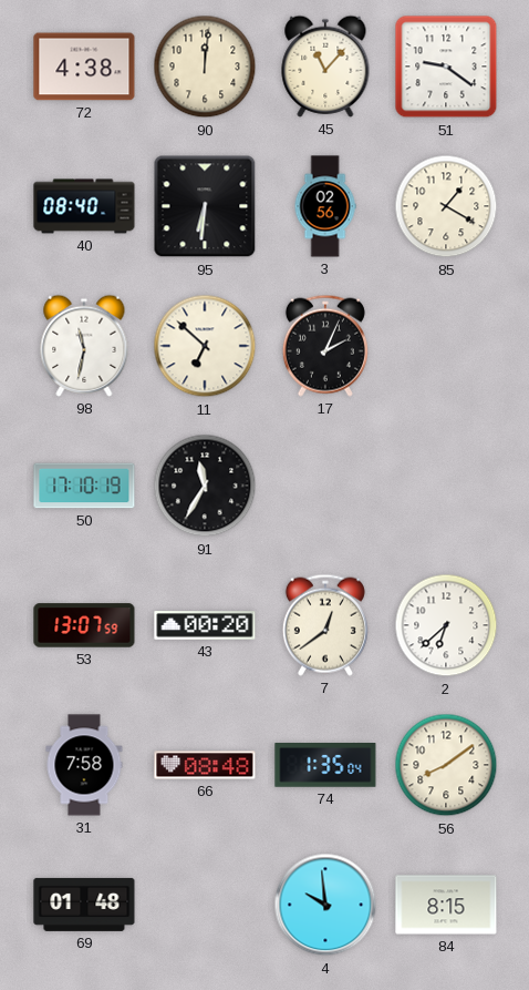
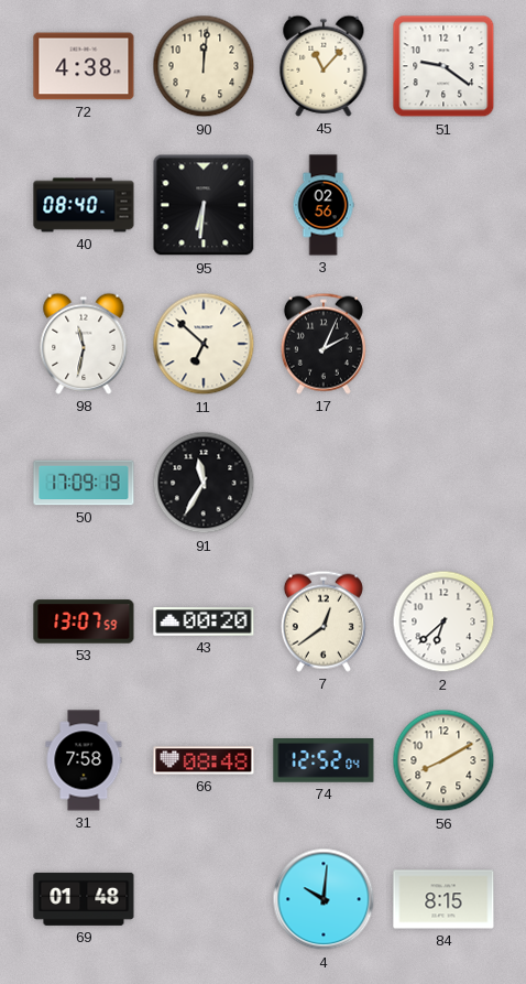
85: 1:20 -> none (446, 206)
50: 17:10 -> 17:09 (84, 483)
74: 1:35 -> 12:52 (324, 760)
56: 8:09 -> 8:10 (443, 760)
4: 9:59 -> 10:01 (324, 899)
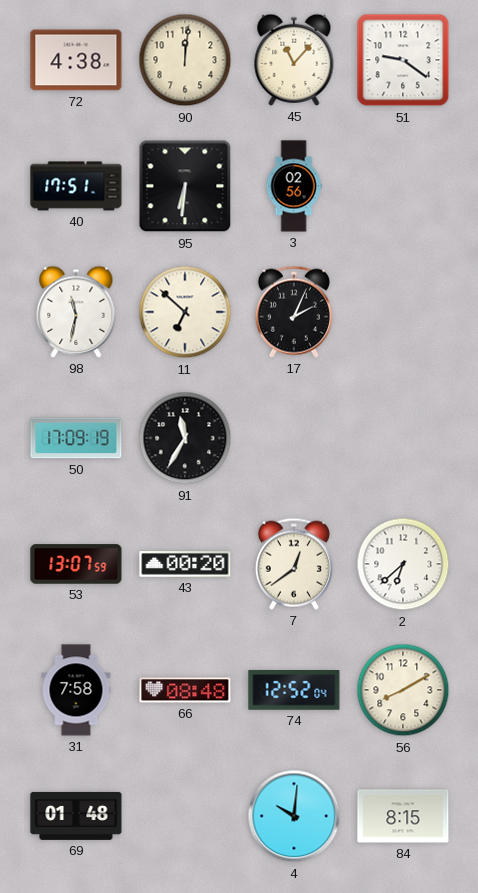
40: 08:40 -> 17:51 (76, 186)
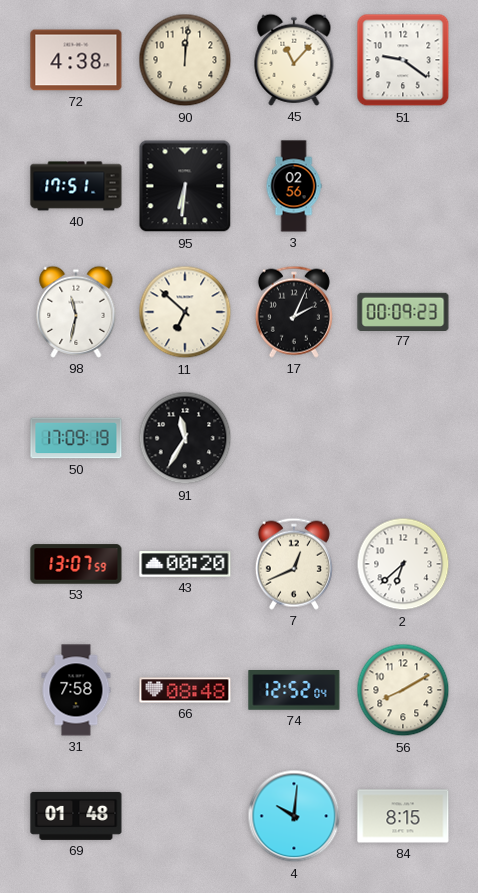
77: none -> 00:09 (403, 311)
7: 12:39 -> 12:41 (294, 564)
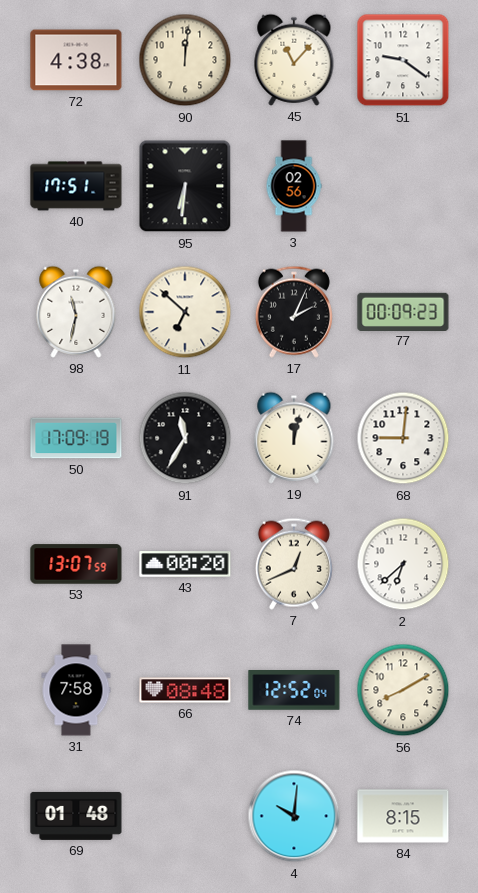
19: none -> 12:02 (294, 438)
68: none -> 9:01 (403, 438)
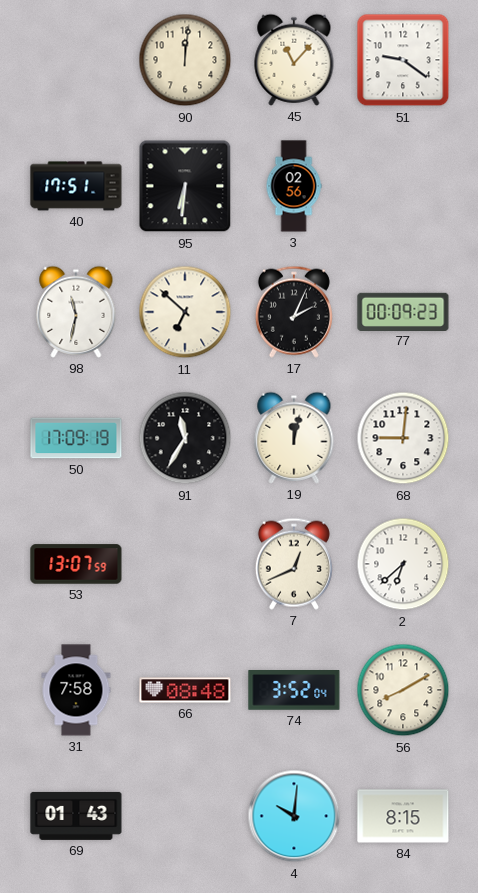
72: 4:38 -> none (76, 60)
43: 00:20 -> none (185, 564)
74: 12:52 -> 3:52 (294, 690)
69: 01:48 -> 01:43 (76, 816)
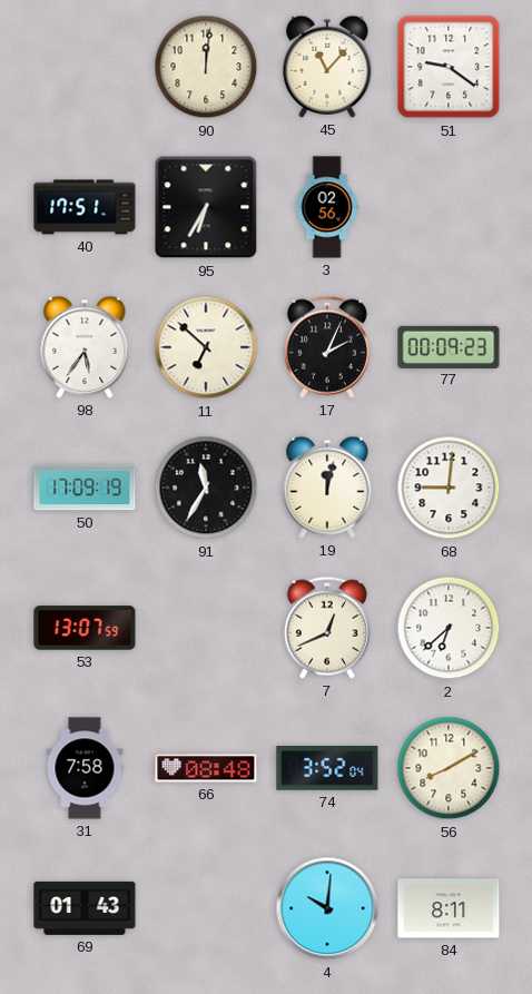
95: 6:31 -> 6:35 (206, 207)
98: 11:32 -> 5:36 (85, 347)
84: 8:15 -> 8:11 (449, 908)
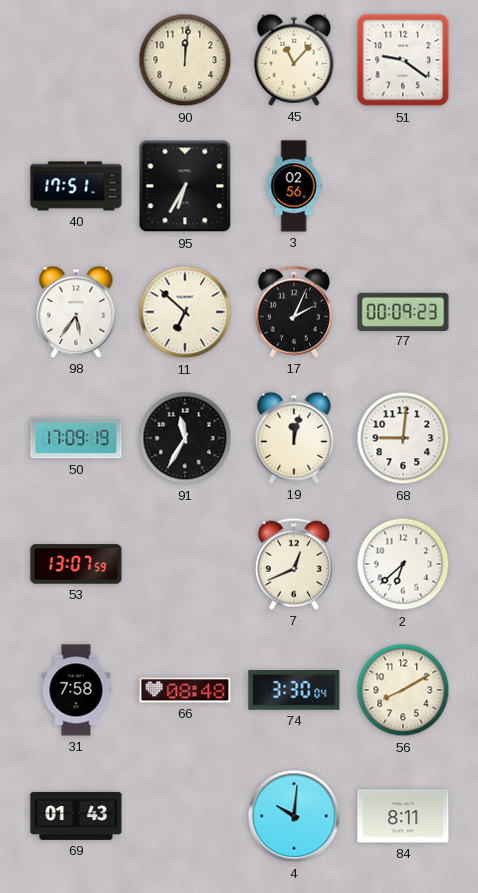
74: 3:52 -> 3:30 (294, 690)
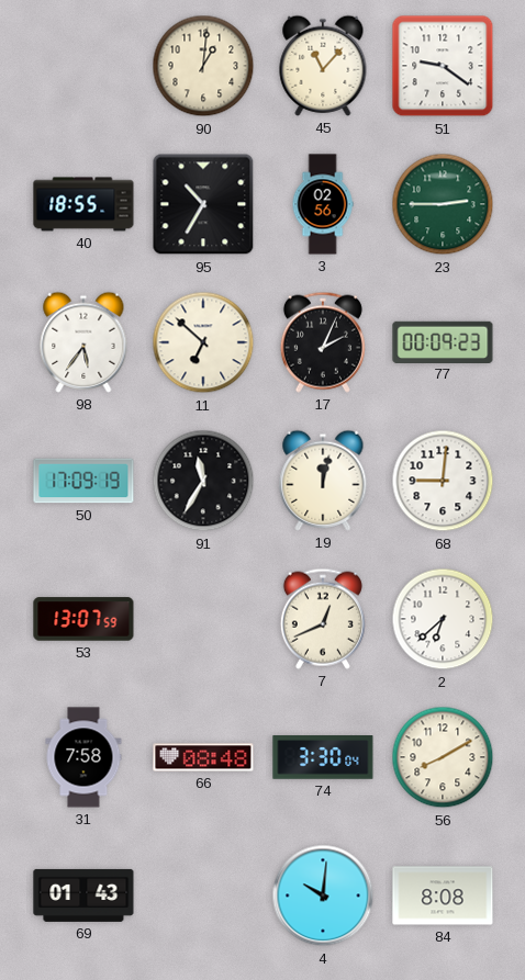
90: 12:01 -> 1:01 (203, 66)
40: 17:51 -> 18:55 (83, 204)
95: 6:35 -> 10:35 (203, 204)
23: none -> 2:45 (443, 204)
84: 8:11 -> 8:08 (443, 895)
